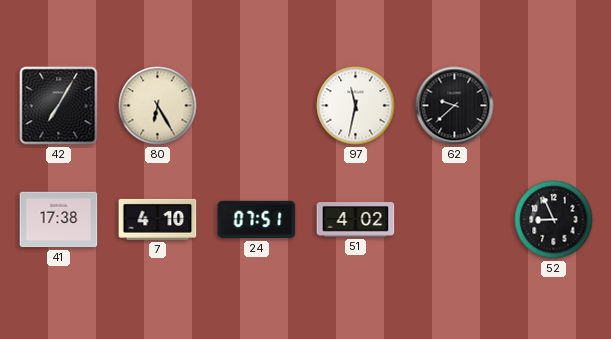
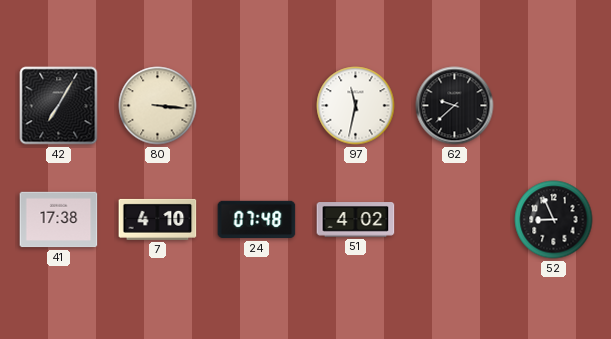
80: 6:25 -> 3:16 (158, 106)
24: 07:51 -> 07:48 (257, 220)
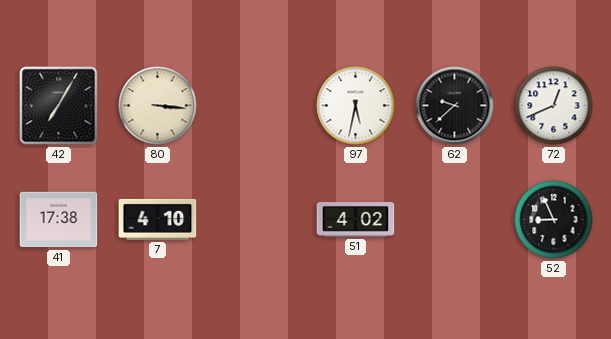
97: 11:32 -> 5:32 (356, 106)
72: none -> 12:41 (554, 106)
24: 07:48 -> none (257, 220)
